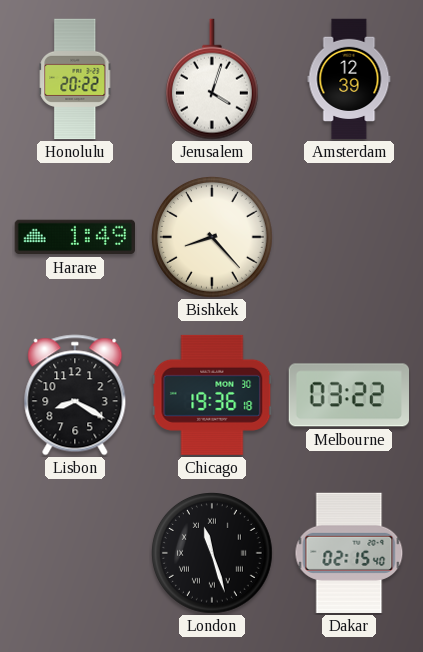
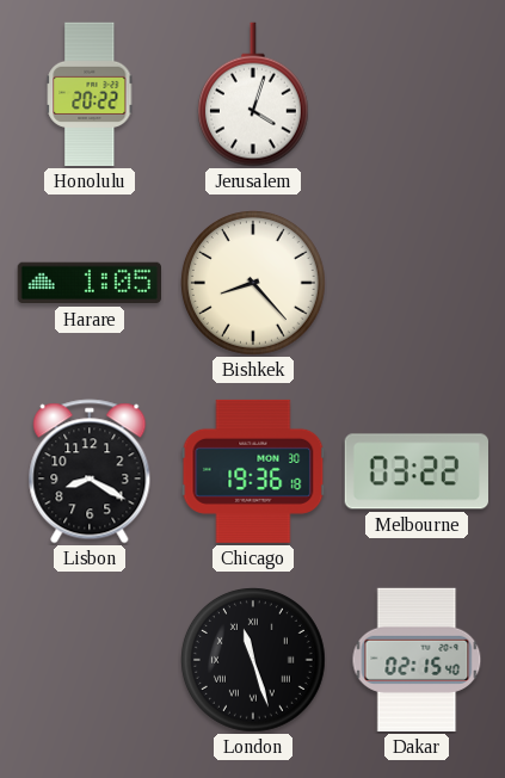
Amsterdam: 12:39 -> none (349, 79)
Harare: 1:49 -> 1:05 (88, 283)
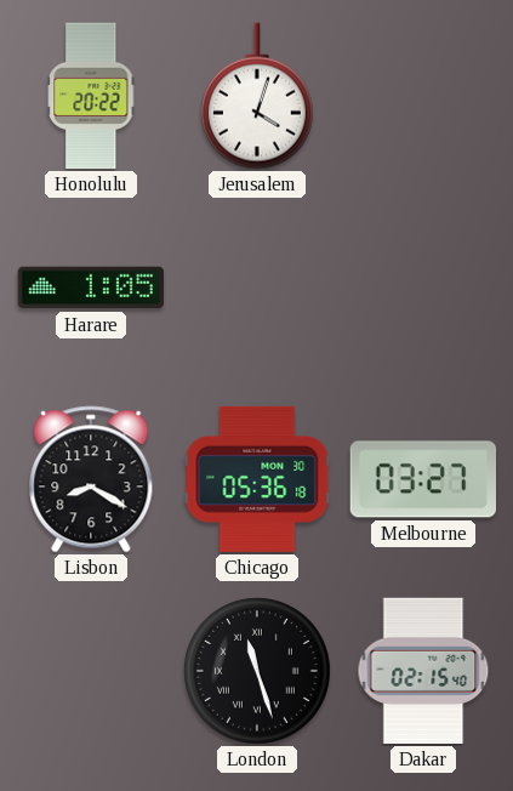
Bishkek: 8:23 -> none (254, 284)
Chicago: 19:36 -> 05:36 (257, 479)
Melbourne: 03:22 -> 03:27 (422, 479)
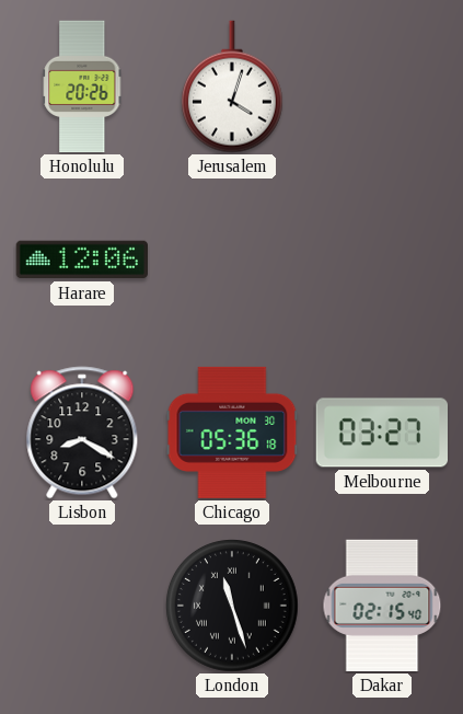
Honolulu: 20:22 -> 20:26 (82, 87)
Harare: 1:05 -> 12:06 (81, 260)
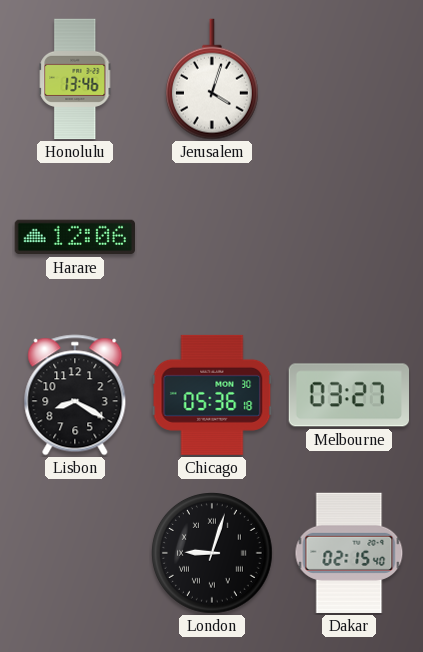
Honolulu: 20:26 -> 13:46 (75, 79)
London: 11:27 -> 9:03 (213, 554)
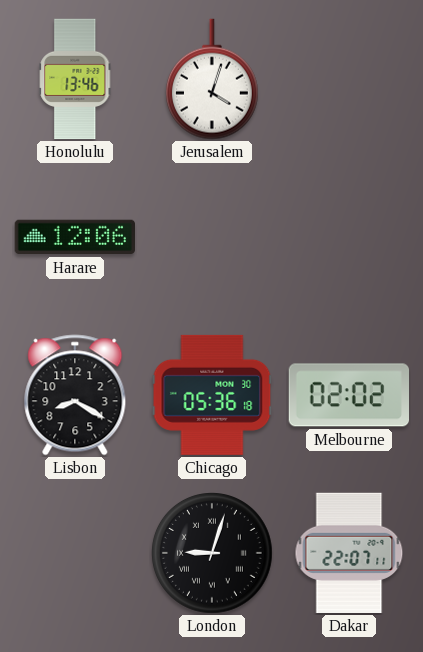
Melbourne: 03:27 -> 02:02 (348, 395)
Dakar: 02:15 -> 22:07 (349, 553)
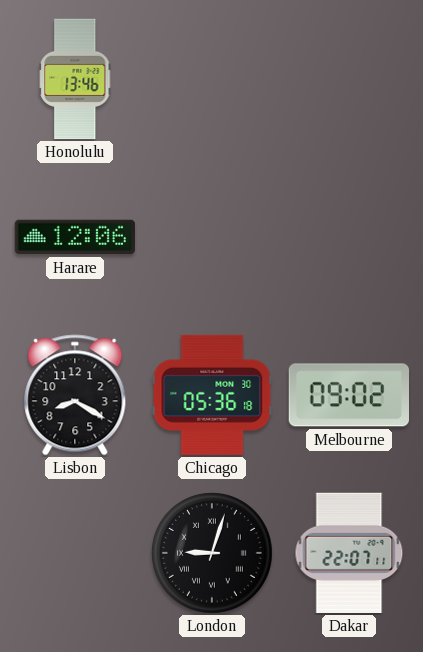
Jerusalem: 4:03 -> none (212, 79)
Melbourne: 02:02 -> 09:02 (348, 395)
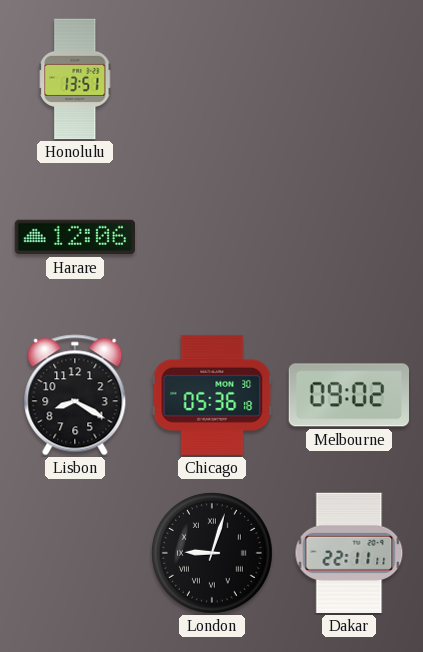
Honolulu: 13:46 -> 13:51 (75, 79)
Dakar: 22:07 -> 22:11 (349, 553)
